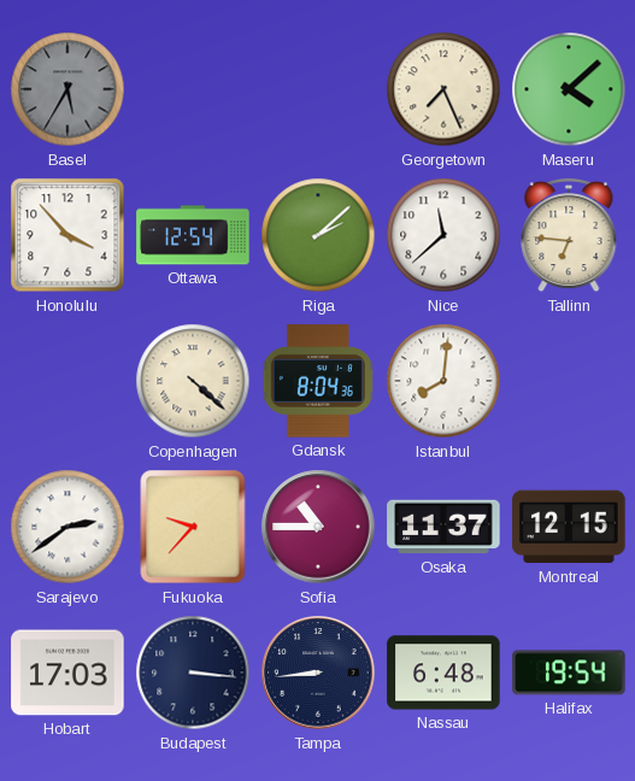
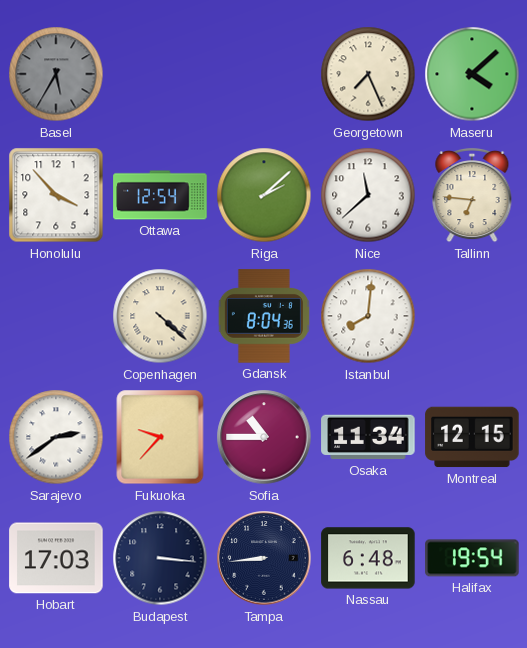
Osaka: 11:37 -> 11:34 (368, 437)
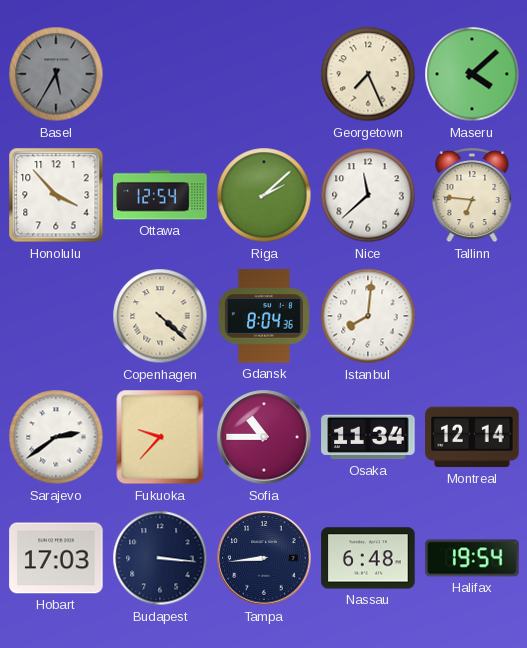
Montreal: 12:15 -> 12:14 (472, 437)
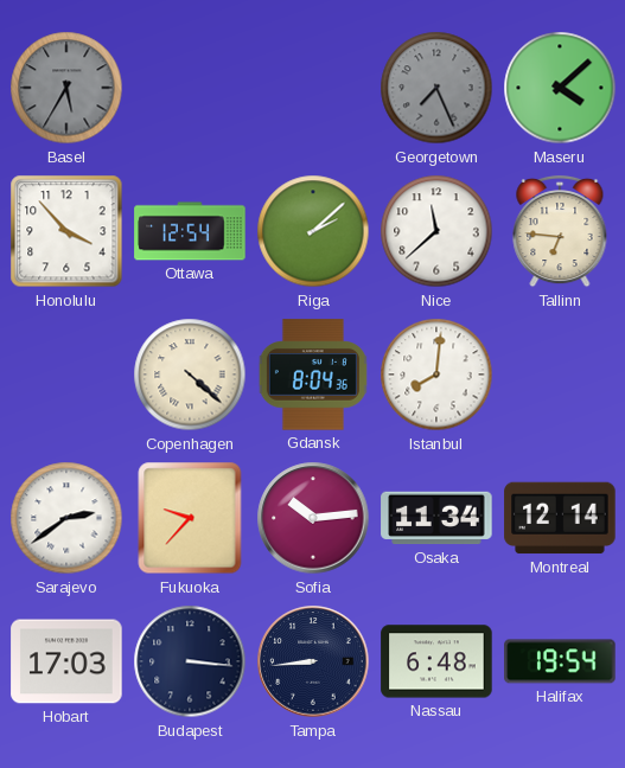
Georgetown dial: cream -> grey (436, 88)
Sofia: 10:45 -> 10:14 (313, 518)
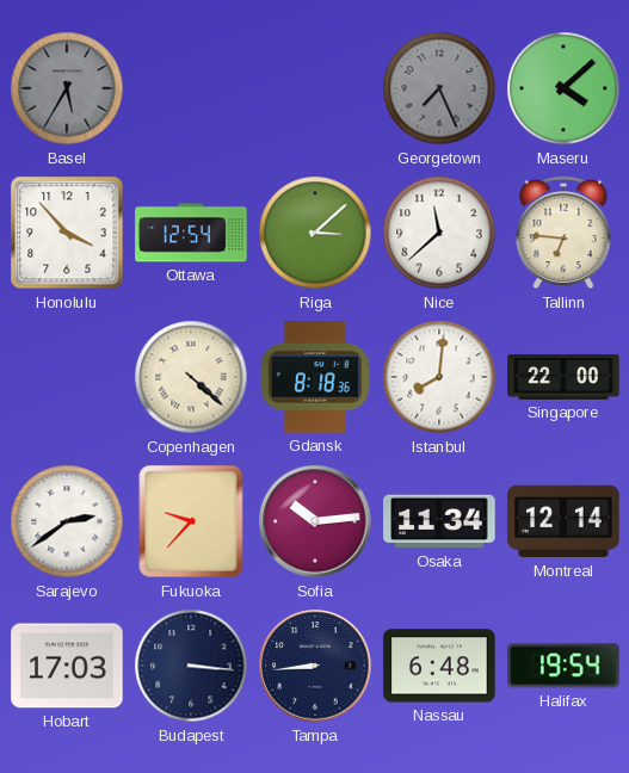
Riga: 2:08 -> 3:08 (315, 233)
Gdansk: 8:04 -> 8:18 (315, 377)
Singapore: none -> 22:00 (563, 377)
